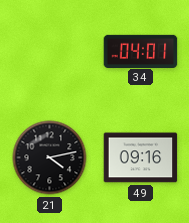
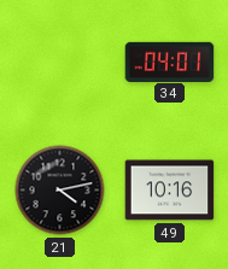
49: 09:16 -> 10:16 (170, 191)
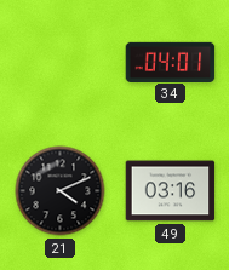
21: 4:13 -> 4:11 (61, 191)
49: 10:16 -> 03:16 (171, 191)
